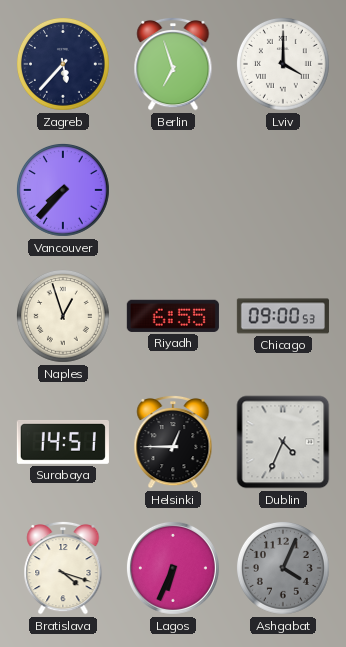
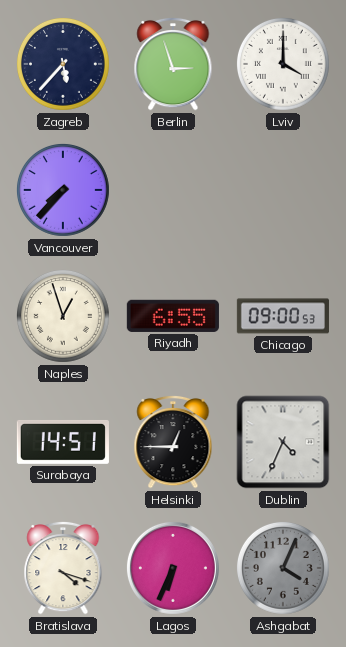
Berlin: 6:57 -> 2:57 (173, 64)
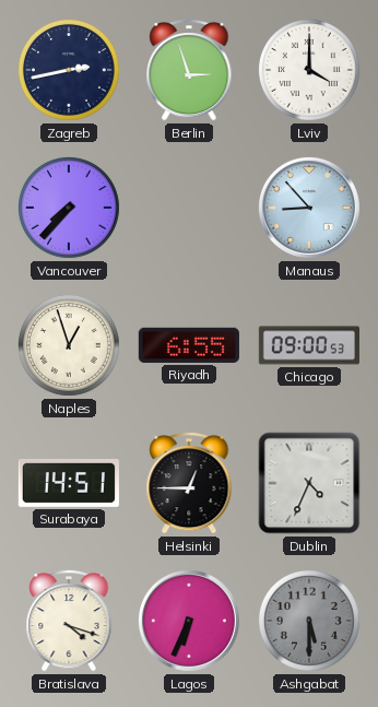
Zagreb: 5:37 -> 2:43 (69, 70)
Manaus: none -> 8:53 (309, 208)
Ashgabat: 4:04 -> 5:30 (309, 621)
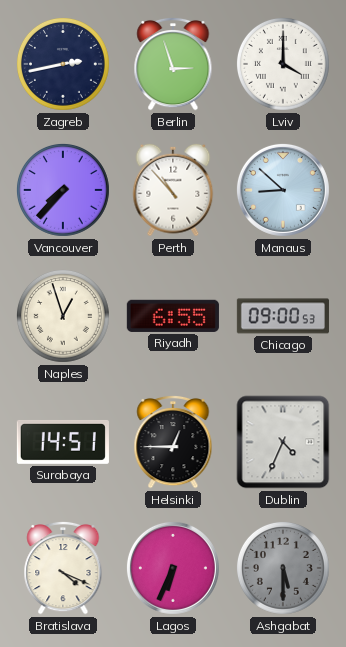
Perth: none -> 10:53 (173, 190)
Manaus: 8:53 -> 8:52 (283, 190)
Bratislava: 4:18 -> 4:19 (63, 568)
